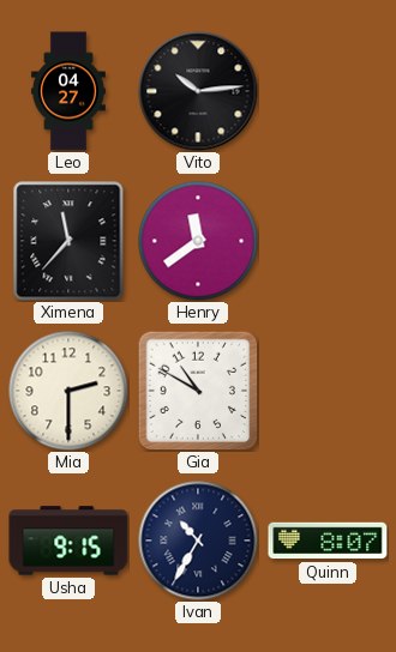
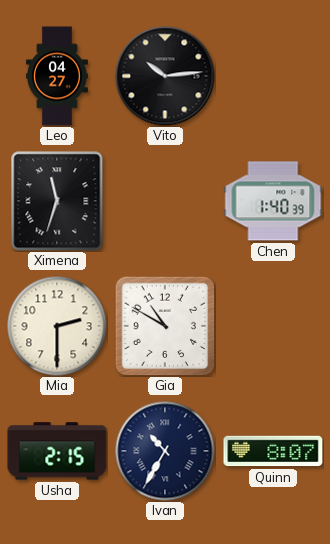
Ximena: 11:37 -> 11:33 (57, 201)
Henry: 11:39 -> none (198, 241)
Chen: none -> 1:40 (273, 201)
Usha: 9:15 -> 2:15 (57, 451)
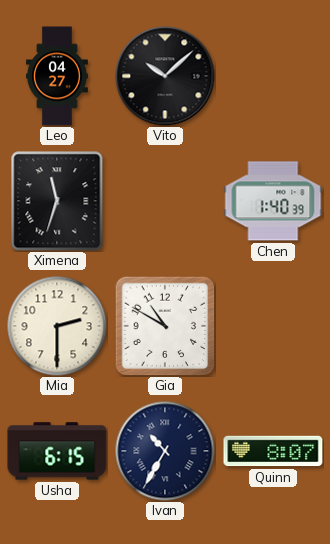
Vito: 10:14 -> 10:08 (165, 76)
Usha: 2:15 -> 6:15 (57, 451)
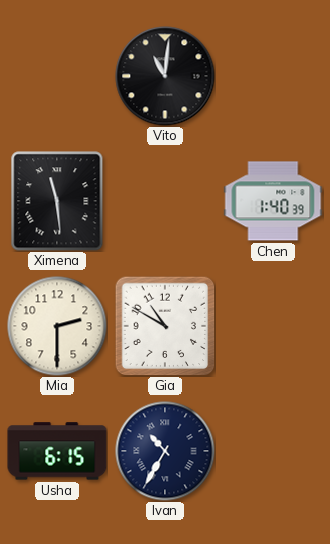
Leo: 04:27 -> none (57, 76)
Vito: 10:08 -> 11:01 (165, 76)
Ximena: 11:33 -> 11:29 (57, 201)
Quinn: 8:07 -> none (273, 451)
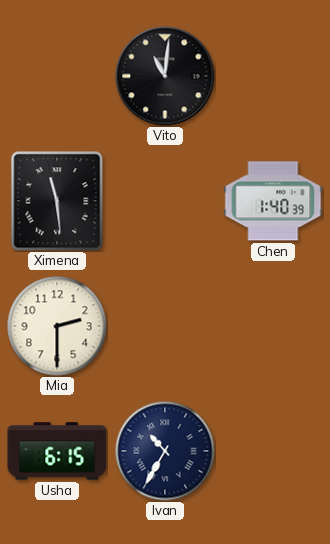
Gia: 10:50 -> none (165, 326)
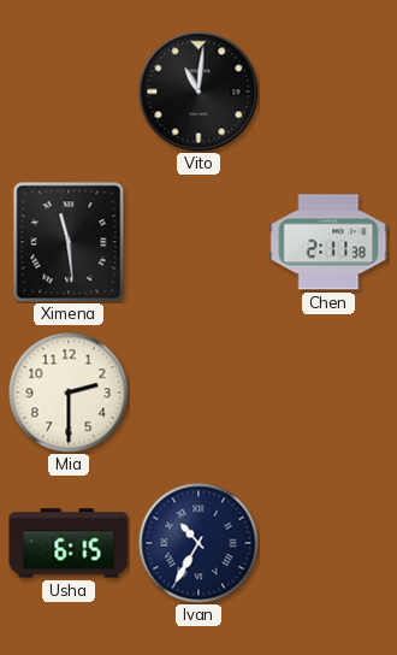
Chen: 1:40 -> 2:11 (328, 242)
